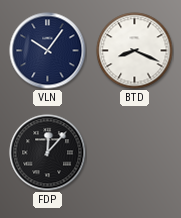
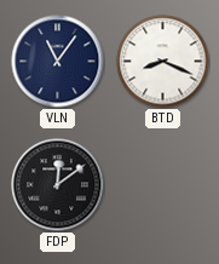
VLN: 10:06 -> 11:06 (58, 62)
FDP: 12:07 -> 12:09 (58, 185)
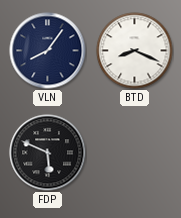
VLN: 11:06 -> 8:06 (48, 51)
FDP: 12:09 -> 5:49 (48, 153)
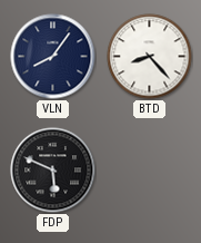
BTD: 8:19 -> 8:23 (150, 57)
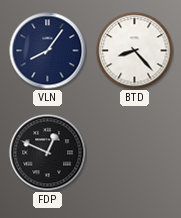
FDP: 5:49 -> 12:49 (48, 153)
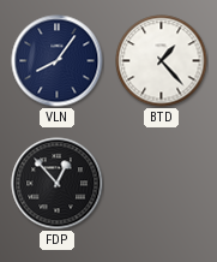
BTD: 8:23 -> 1:23 (162, 61)
FDP: 12:49 -> 12:53 (58, 184)
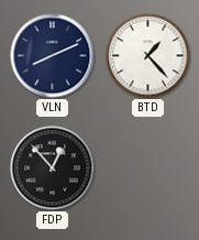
VLN: 8:06 -> 8:11 (53, 56)
